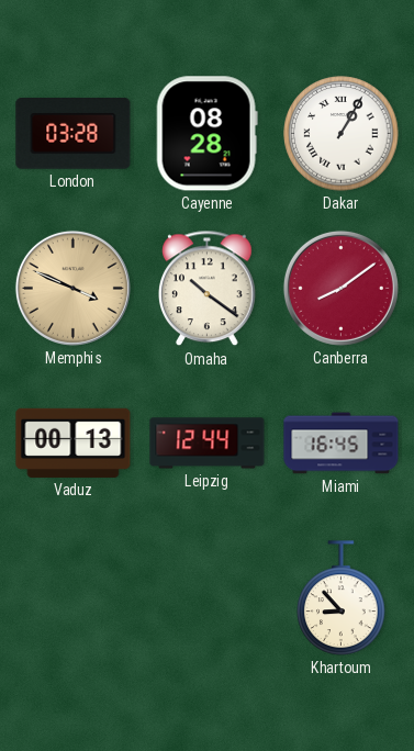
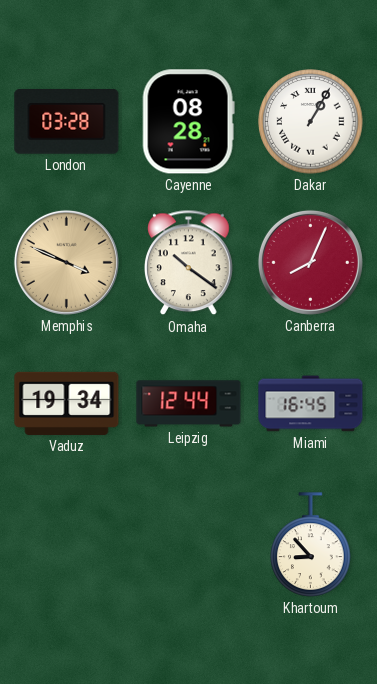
Canberra: 8:09 -> 8:04 (310, 262)
Vaduz: 00:13 -> 19:34 (67, 403)
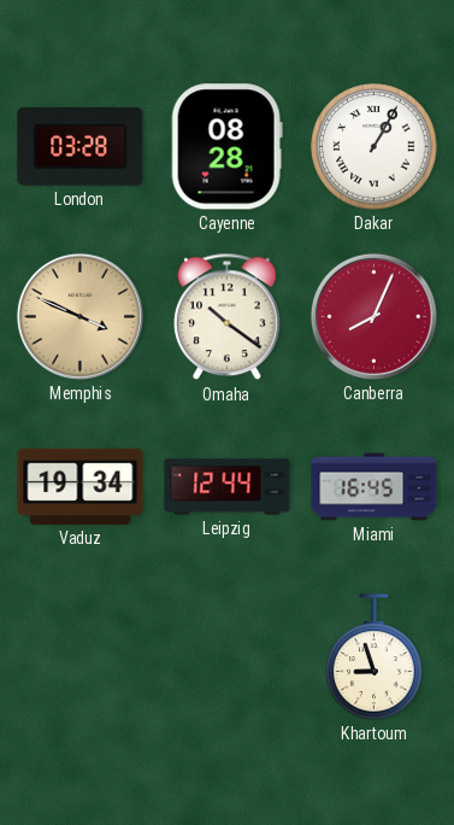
Khartoum: 8:53 -> 8:57 (375, 657)
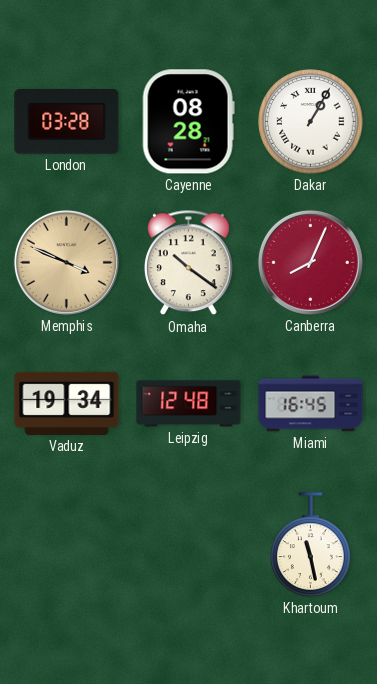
Leipzig: 12:44 -> 12:48 (189, 404)
Khartoum: 8:57 -> 11:28 (311, 545)
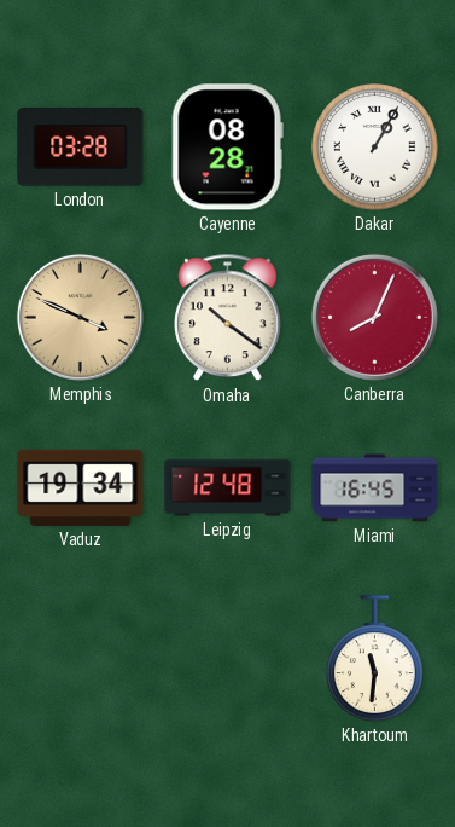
Khartoum: 11:28 -> 11:31 (375, 659)
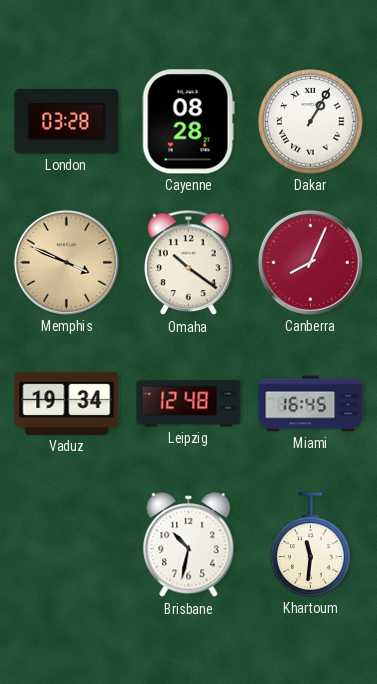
Brisbane: none -> 10:32 (189, 545)
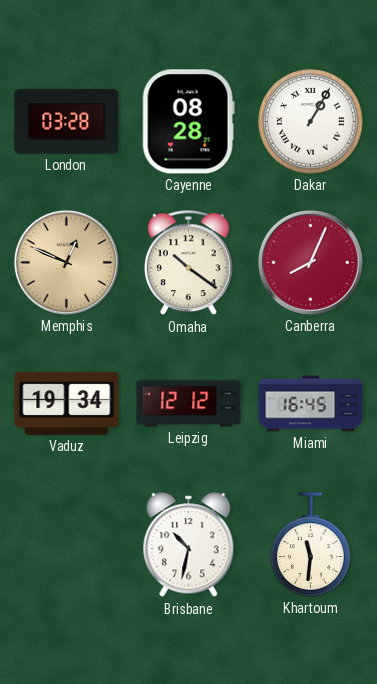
Memphis: 3:49 -> 12:49 (66, 262)
Leipzig: 12:48 -> 12:12 (189, 404)
